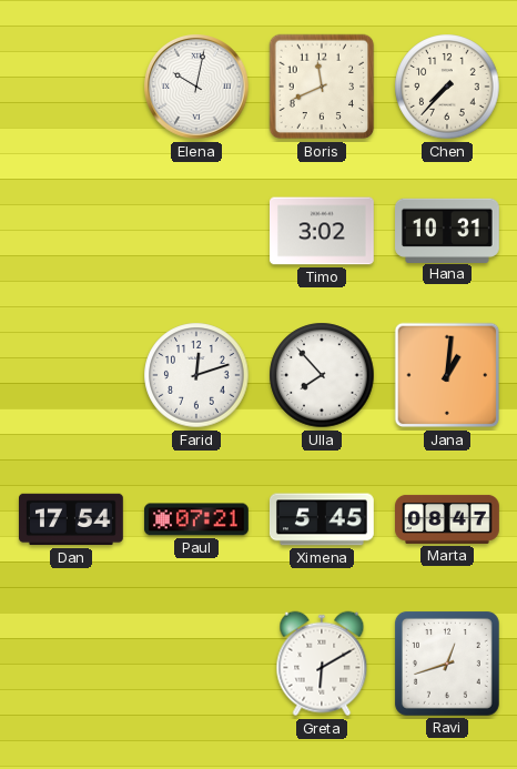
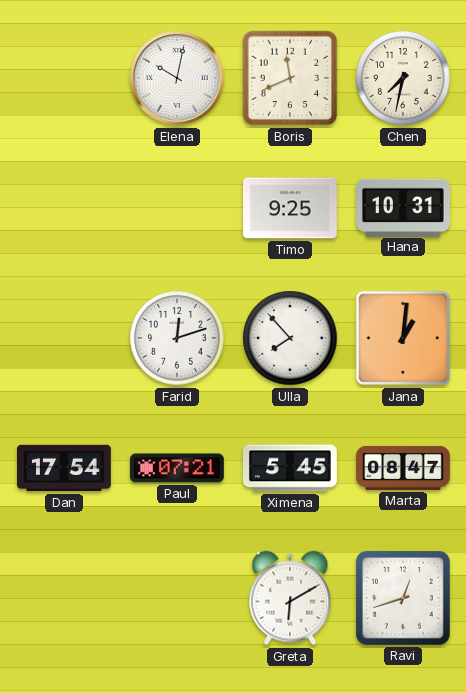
Chen: 7:37 -> 7:32 (403, 78)
Timo: 3:02 -> 9:25 (291, 208)
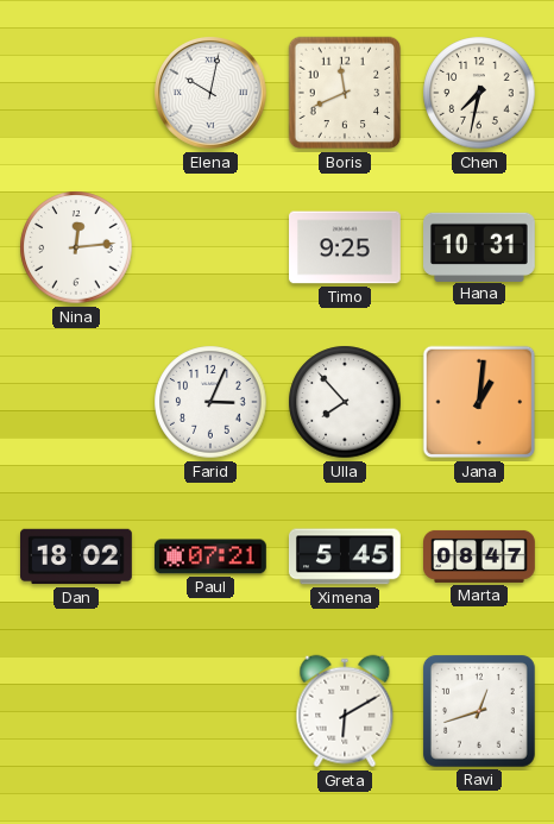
Nina: none -> 12:14 (76, 247)
Farid: 12:12 -> 3:04 (210, 402)
Dan: 17:54 -> 18:02 (77, 556)
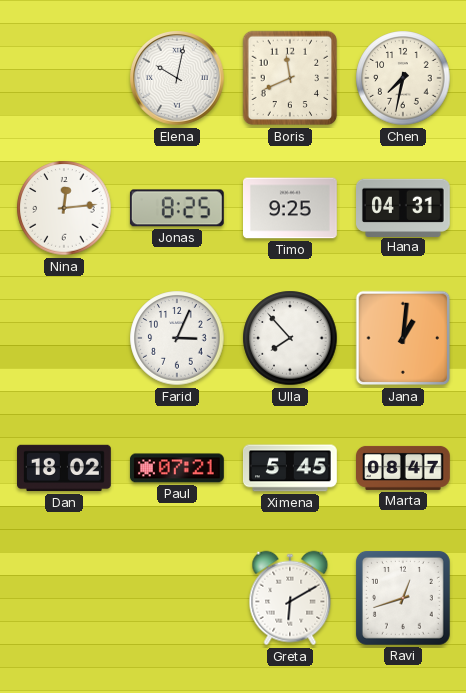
Jonas: none -> 8:25 (177, 208)
Hana: 10:31 -> 04:31 (404, 207)
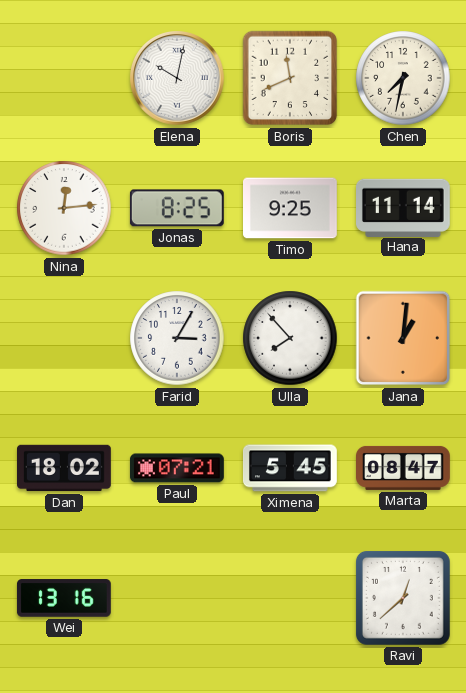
Hana: 04:31 -> 11:14 (404, 207)
Farid: 3:04 -> 3:05 (177, 338)
Wei: none -> 13:16 (64, 598)
Greta: 6:10 -> none (290, 598)
Ravi: 12:42 -> 12:38 (403, 598)
